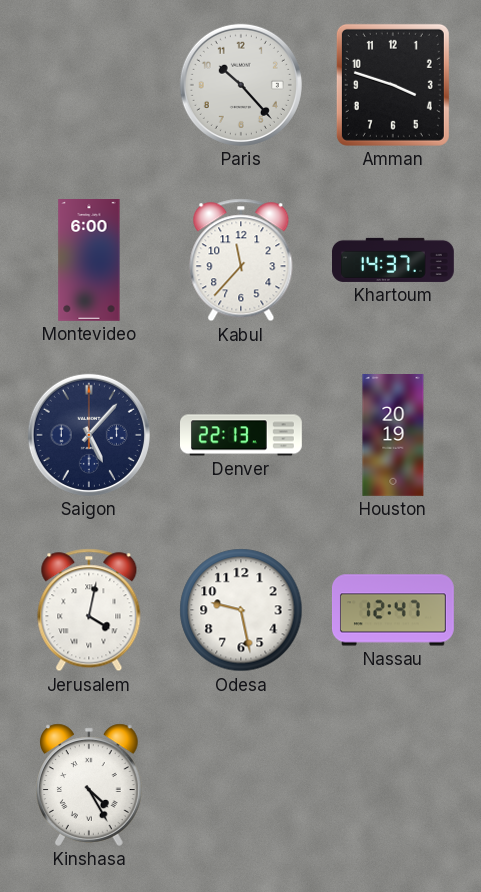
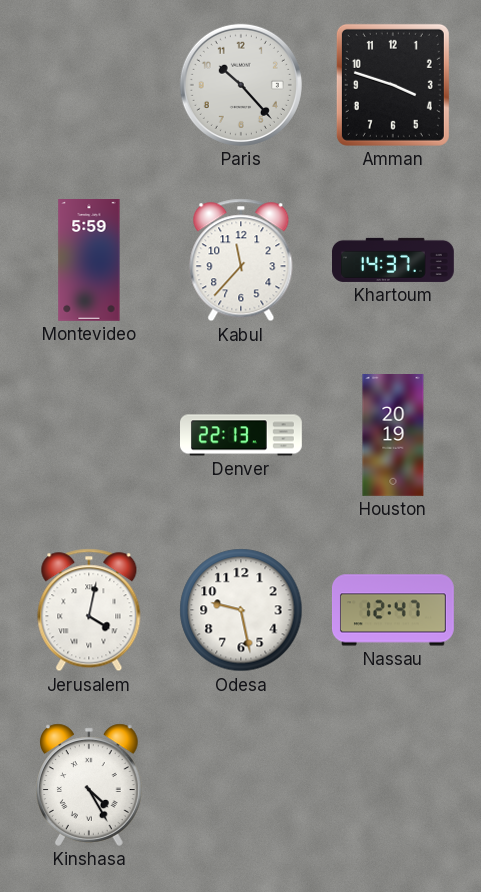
Montevideo: 6:00 -> 5:59 (89, 261)
Saigon: 5:07 -> none (89, 435)
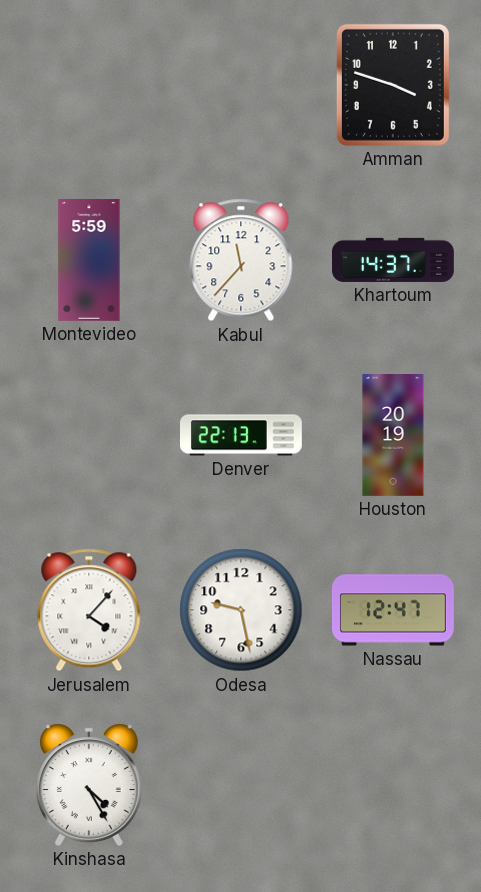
Paris: 10:23 -> none (241, 85)
Jerusalem: 4:02 -> 4:07 (89, 610)
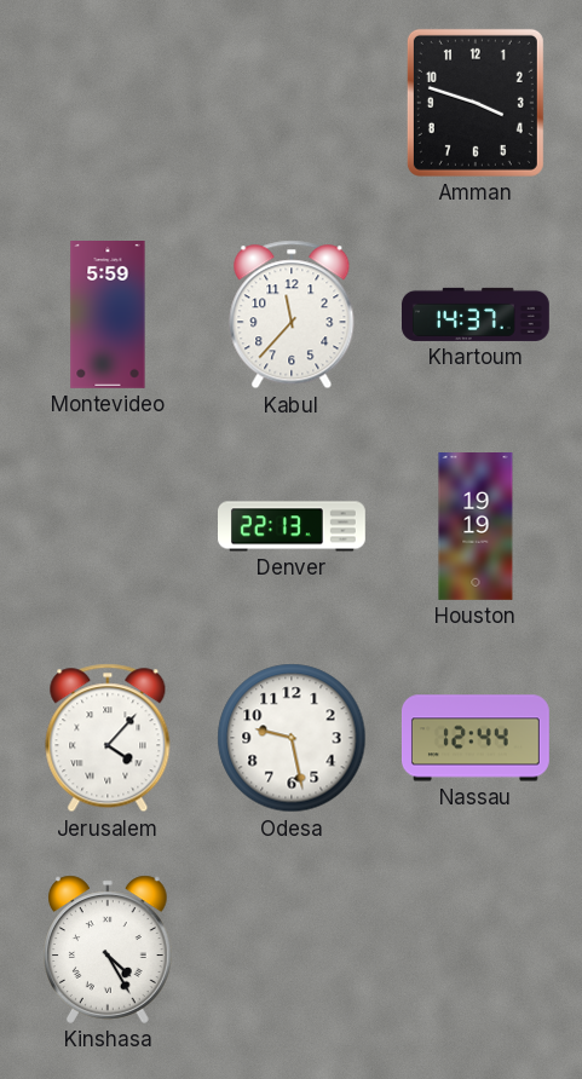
Houston: 20:19 -> 19:19 (476, 527)
Nassau: 12:47 -> 12:44 (477, 738)
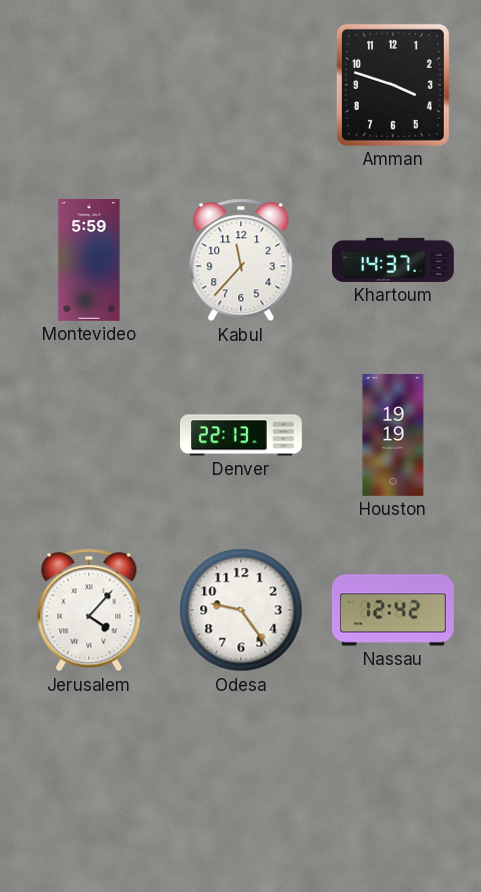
Odesa: 9:28 -> 9:24 (241, 610)
Nassau: 12:44 -> 12:42 (394, 610)
Kinshasa: 4:25 -> none (109, 950)
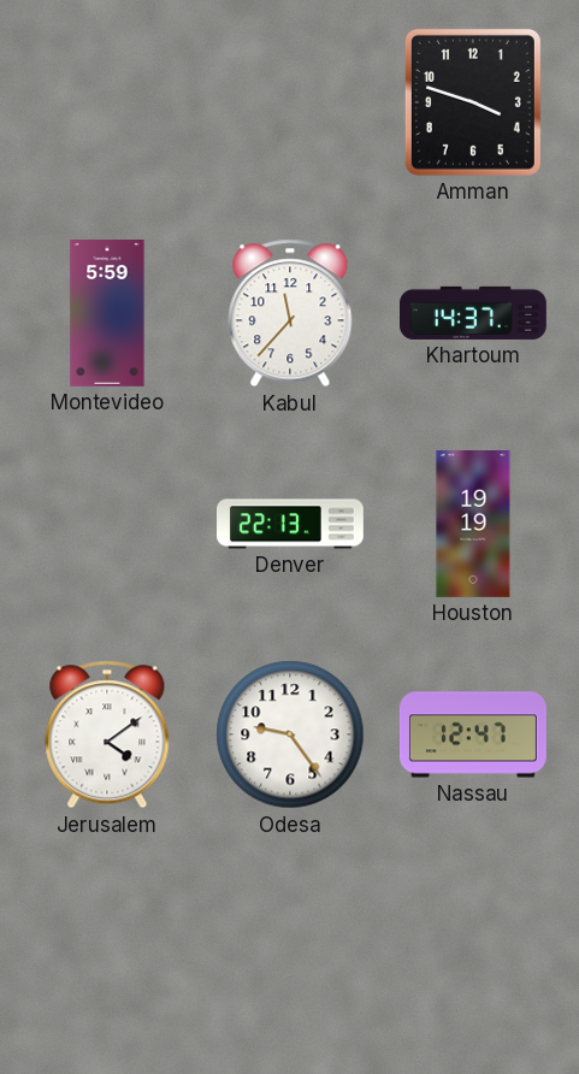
Jerusalem: 4:07 -> 4:09 (107, 734)
Nassau: 12:42 -> 12:47 (474, 734)
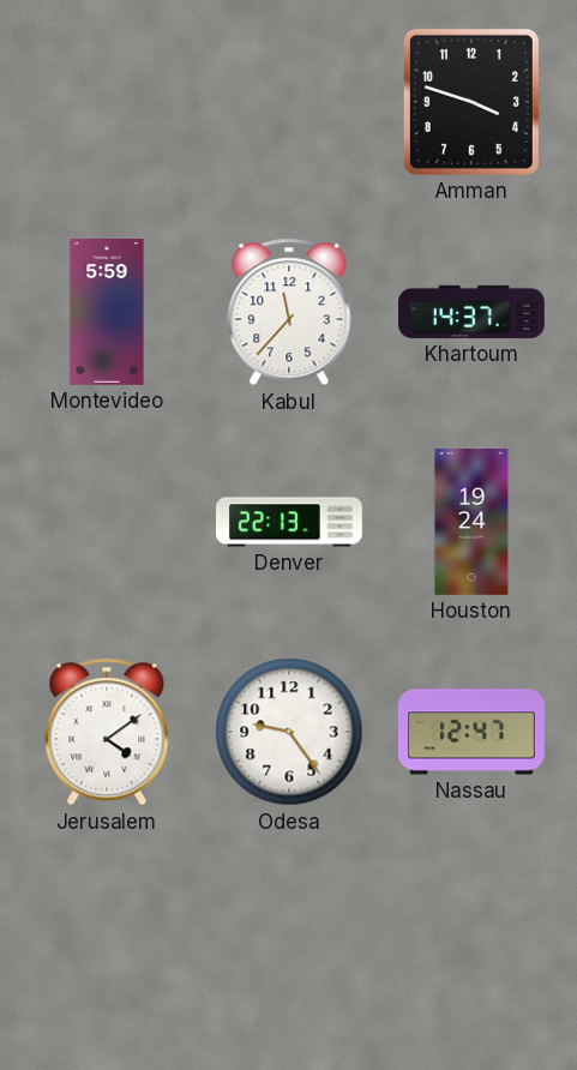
Houston: 19:19 -> 19:24 (471, 523)
